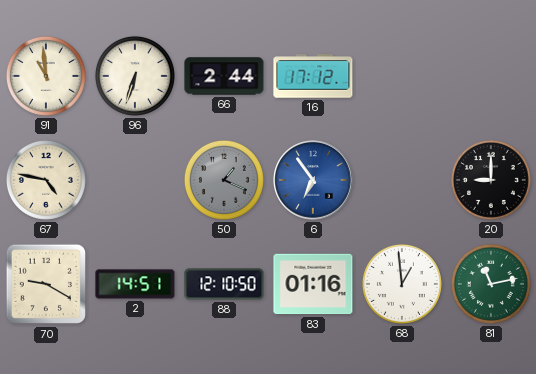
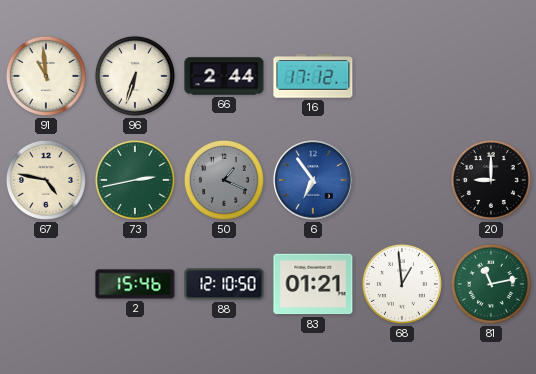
73: none -> 2:43 (135, 180)
70: 9:20 -> none (46, 284)
2: 14:51 -> 15:46 (135, 284)
83: 01:16 -> 01:21 (313, 284)
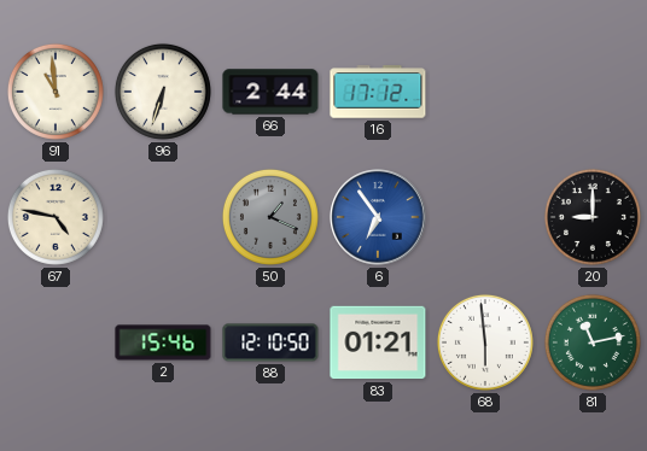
73: 2:43 -> none (135, 180)
68: 12:59 -> 5:59 (485, 342)
